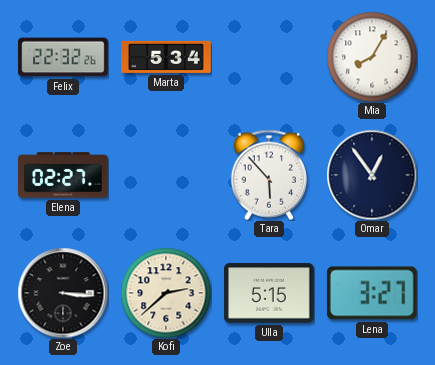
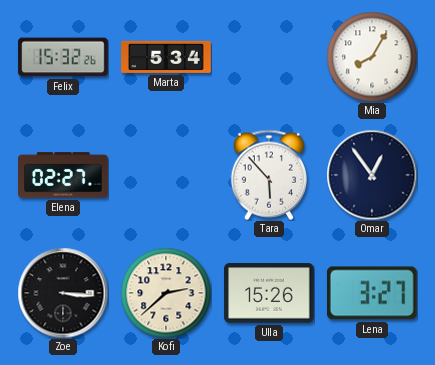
Felix: 22:32 -> 15:32 (63, 57)
Ulla: 5:15 -> 15:26 (269, 293)
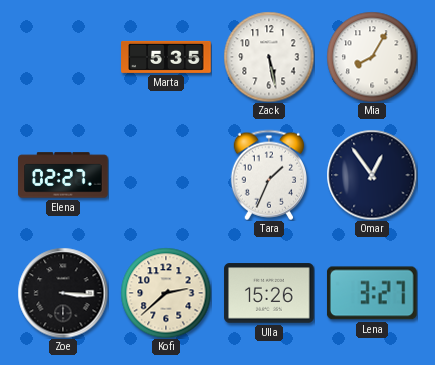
Felix: 15:32 -> none (63, 57)
Marta: 5:34 -> 5:35 (166, 57)
Zack: none -> 5:28 (269, 57)
Tara: 5:53 -> 1:34 (268, 175)
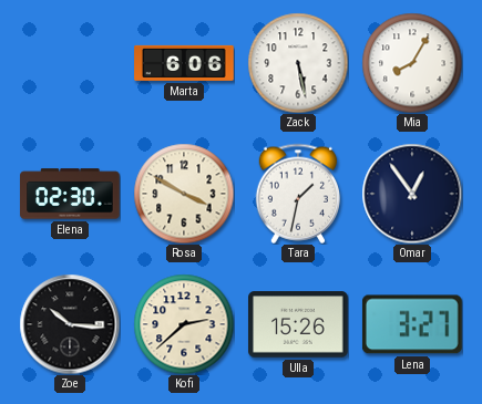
Marta: 5:35 -> 6:06 (184, 63)
Elena: 02:27 -> 02:30 (70, 194)
Rosa: none -> 3:50 (184, 194)
Tara: 1:34 -> 1:32 (297, 194)
Zoe: 3:16 -> 10:16 (70, 324)
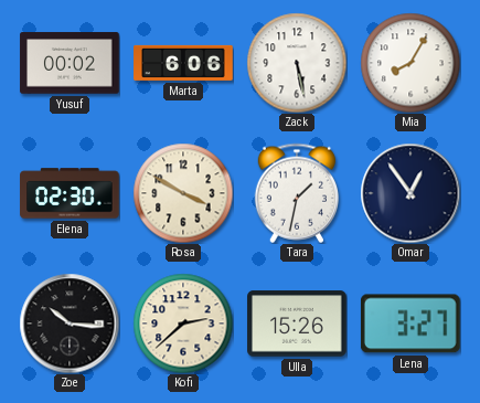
Yusuf: none -> 00:02 (70, 63)
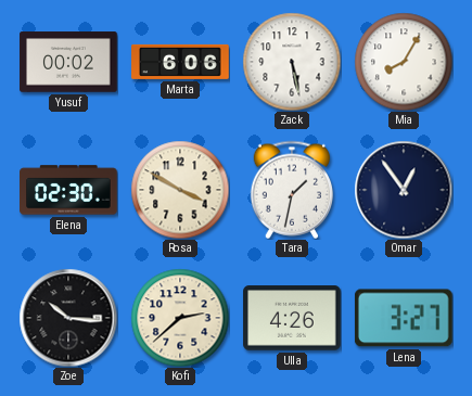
Ulla: 15:26 -> 4:26 (292, 318)
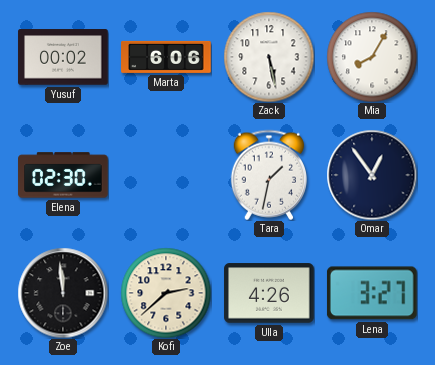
Rosa: 3:50 -> none (180, 190)
Zoe: 10:16 -> 11:59 (63, 293)
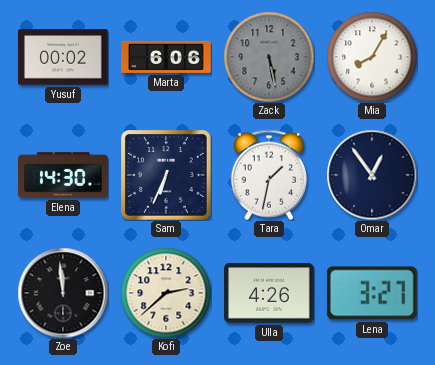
Zack dial: white -> grey (269, 57)
Elena: 02:30 -> 14:30 (63, 175)
Sam: none -> 6:34 (167, 176)
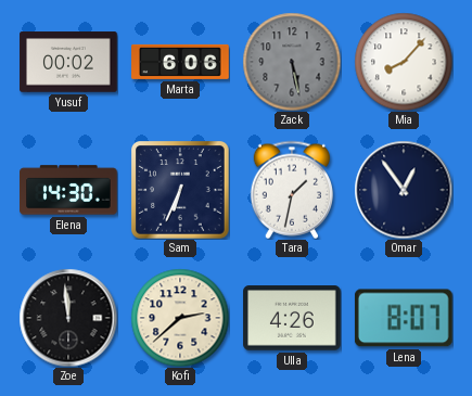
Mia: 8:05 -> 8:07 (404, 62)
Lena: 3:27 -> 8:07 (404, 318)
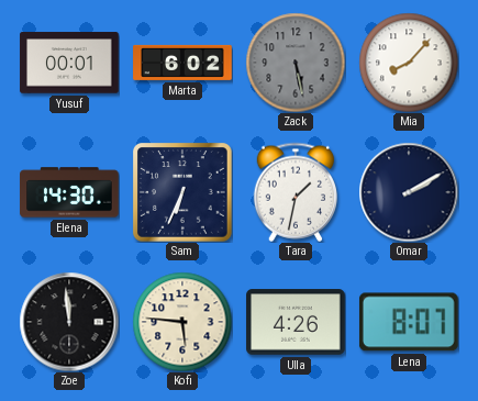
Yusuf: 00:02 -> 00:01 (69, 63)
Marta: 6:06 -> 6:02 (182, 63)
Omar: 12:54 -> 2:10 (409, 192)
Kofi: 2:38 -> 5:46 (182, 322)
